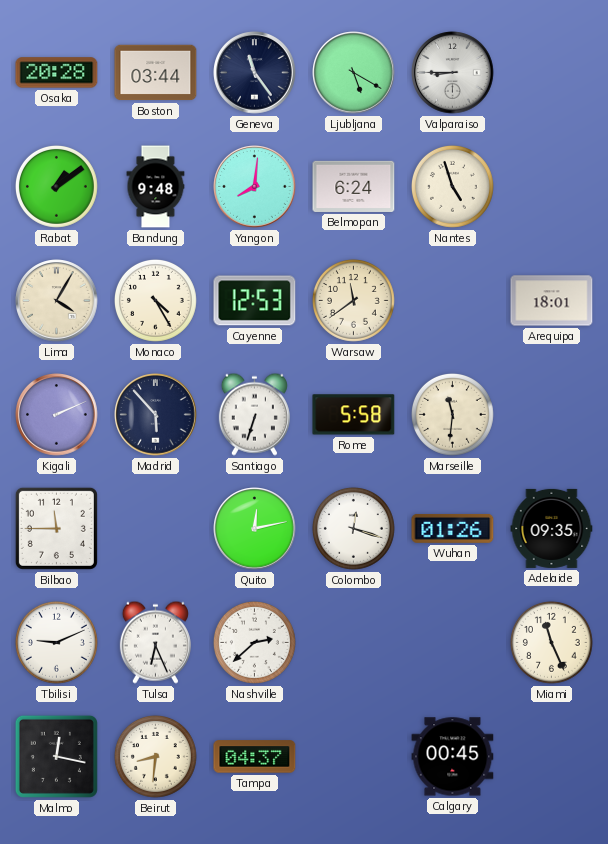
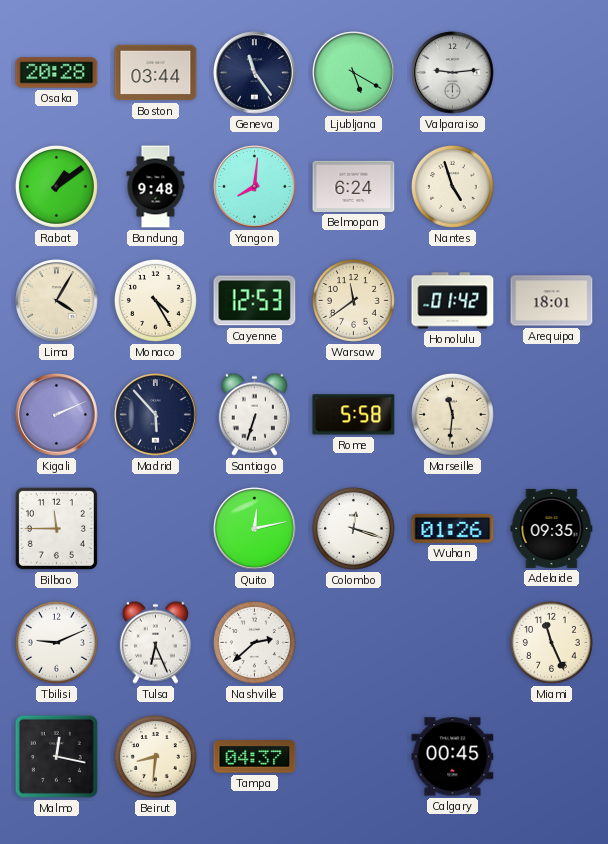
Valparaiso: 8:45 -> 9:14 (453, 73)
Honolulu: none -> 01:42 (453, 301)
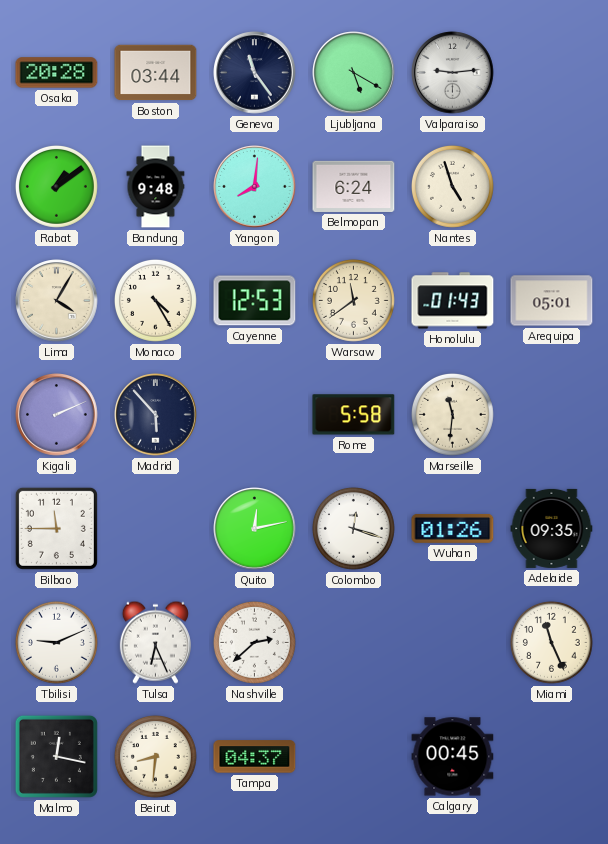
Honolulu: 01:42 -> 01:43 (453, 301)
Arequipa: 18:01 -> 05:01 (552, 301)
Santiago: 6:33 -> none (254, 414)
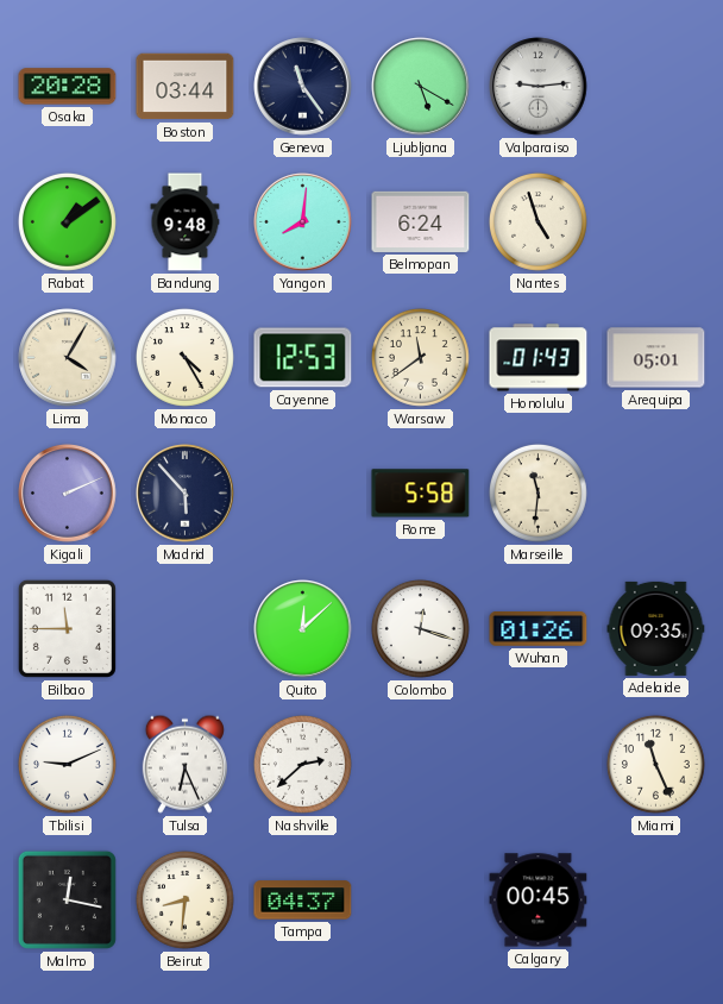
Quito: 12:13 -> 12:08 (303, 629)
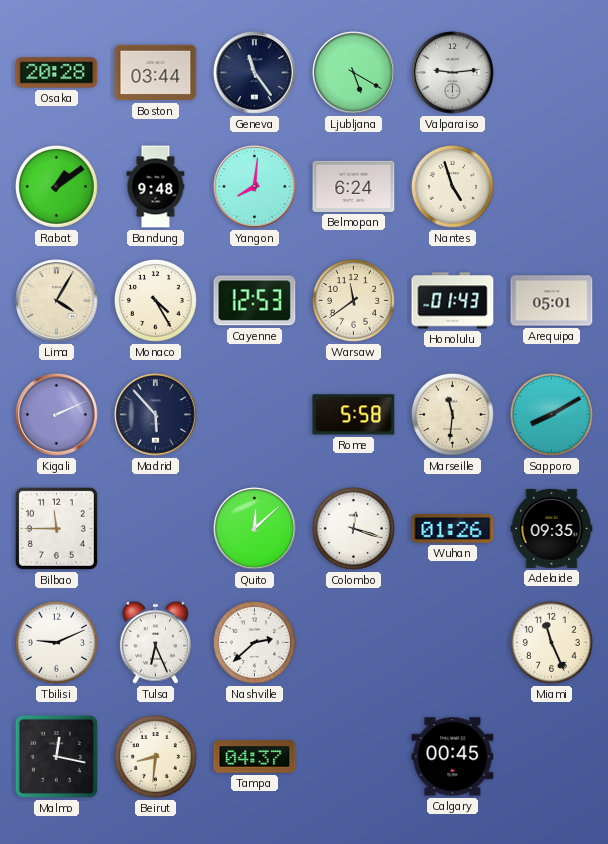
Sapporo: none -> 8:10 (551, 414)
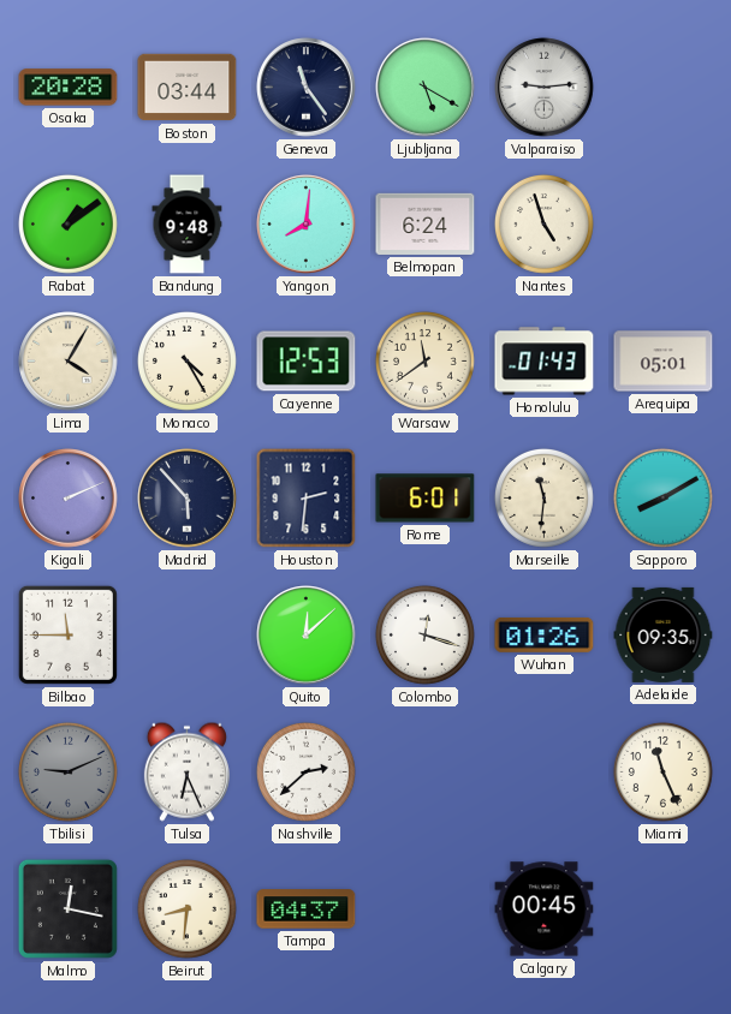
Houston: none -> 2:31 (307, 499)
Rome: 5:58 -> 6:01 (426, 499)
Tbilisi dial: white -> grey (67, 771)
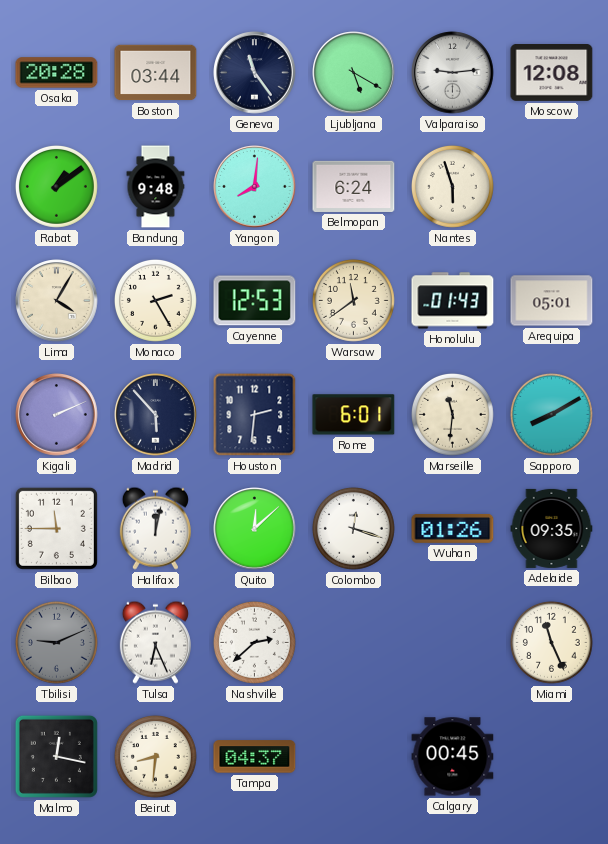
Moscow: none -> 12:08 (552, 73)
Nantes: 4:57 -> 5:57 (452, 186)
Monaco: 4:25 -> 2:25 (155, 300)
Halifax: none -> 12:02 (155, 528)
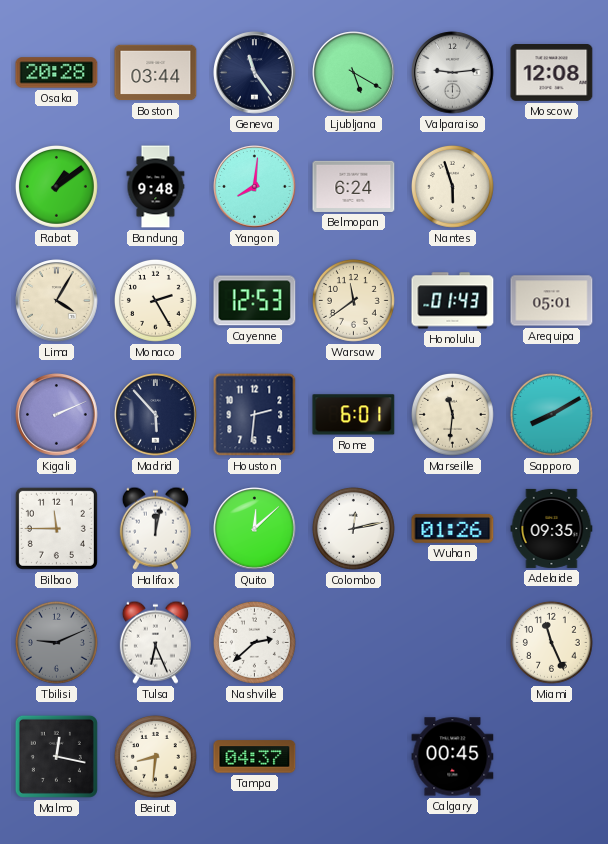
Colombo: 12:18 -> 12:13 (353, 528)
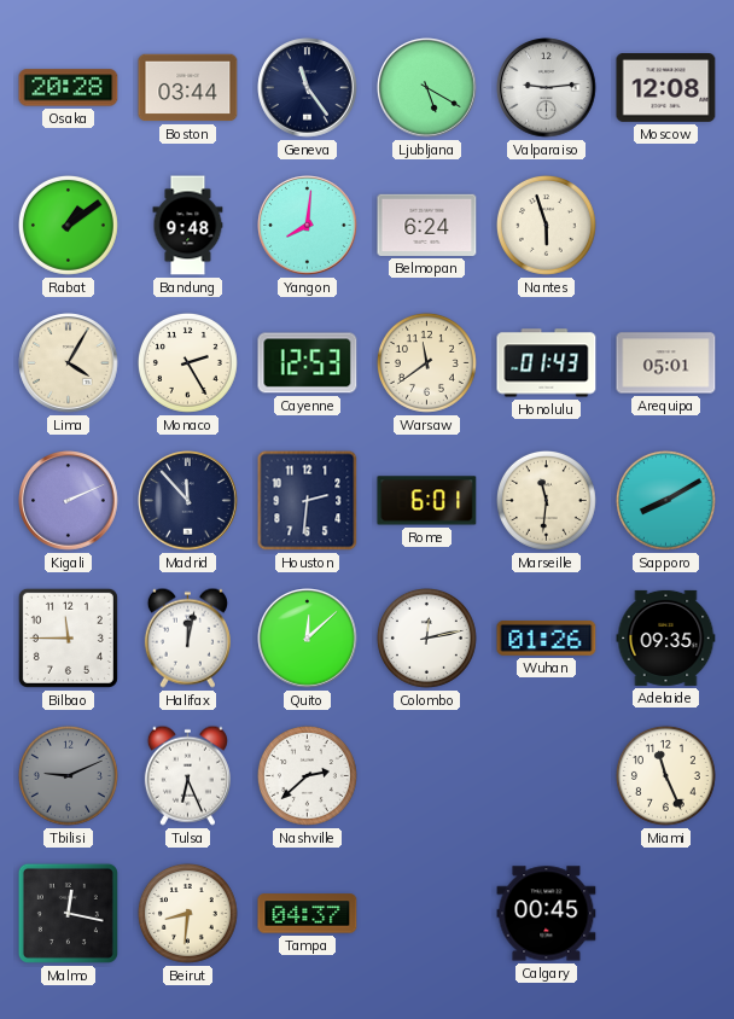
Madrid: 5:53 -> 11:53 (188, 501)
